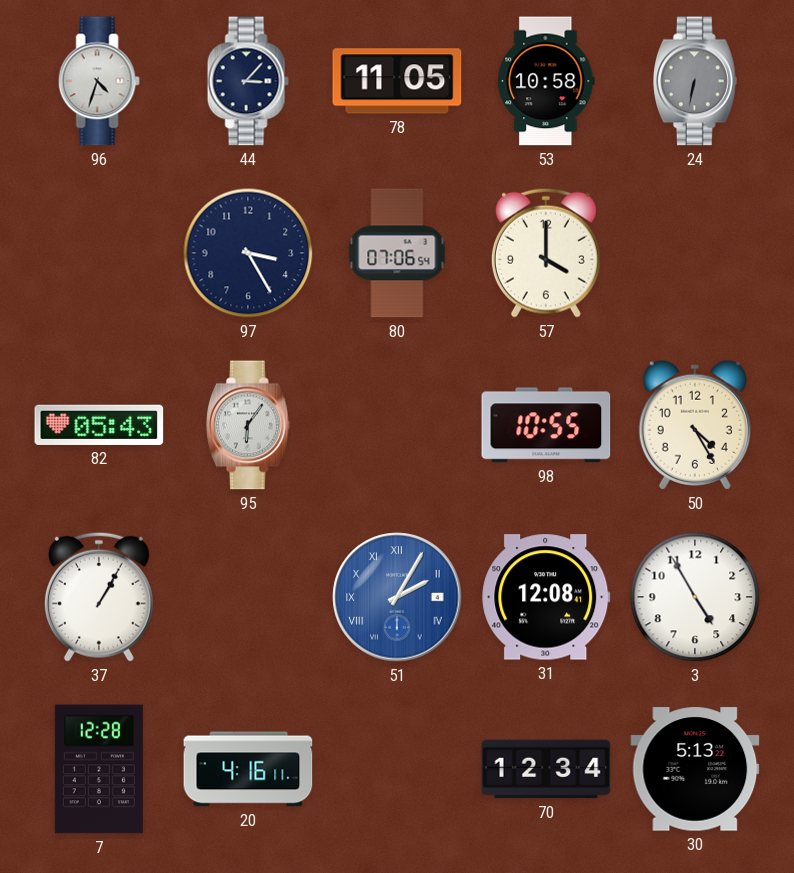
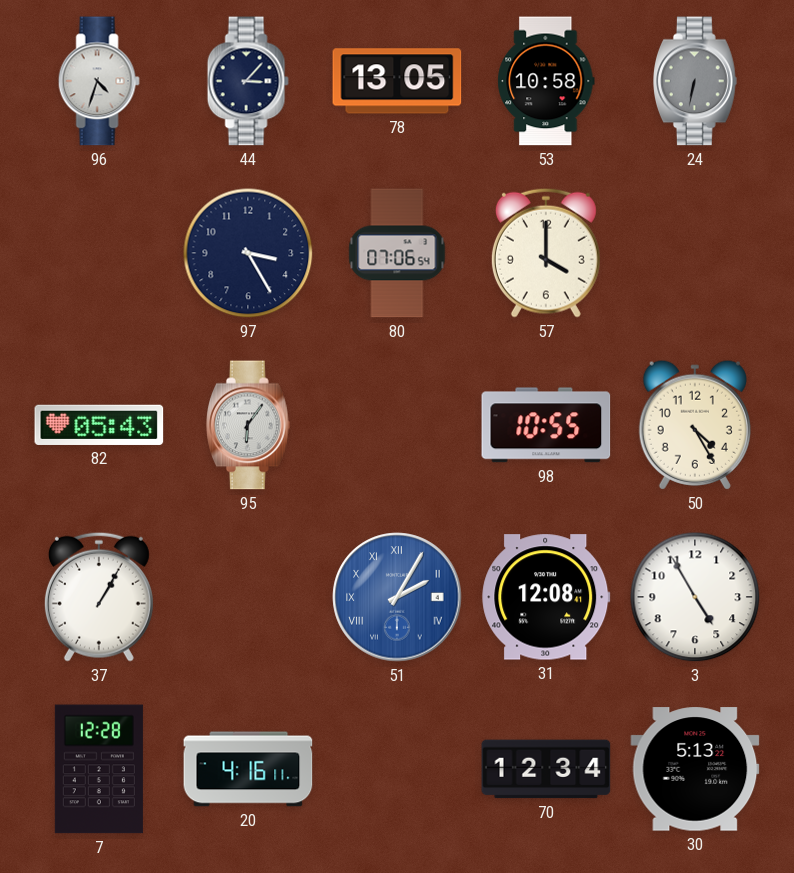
78: 11:05 -> 13:05 (397, 81)
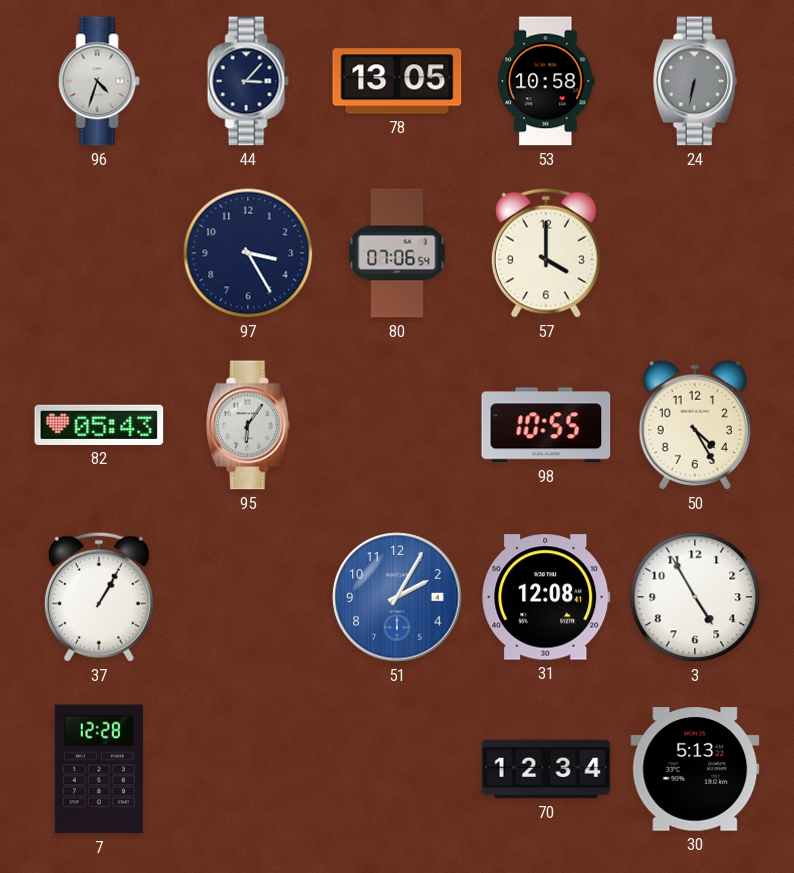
51 numerals: Roman -> Arabic (397, 597)
20: 4:16 -> none (248, 769)
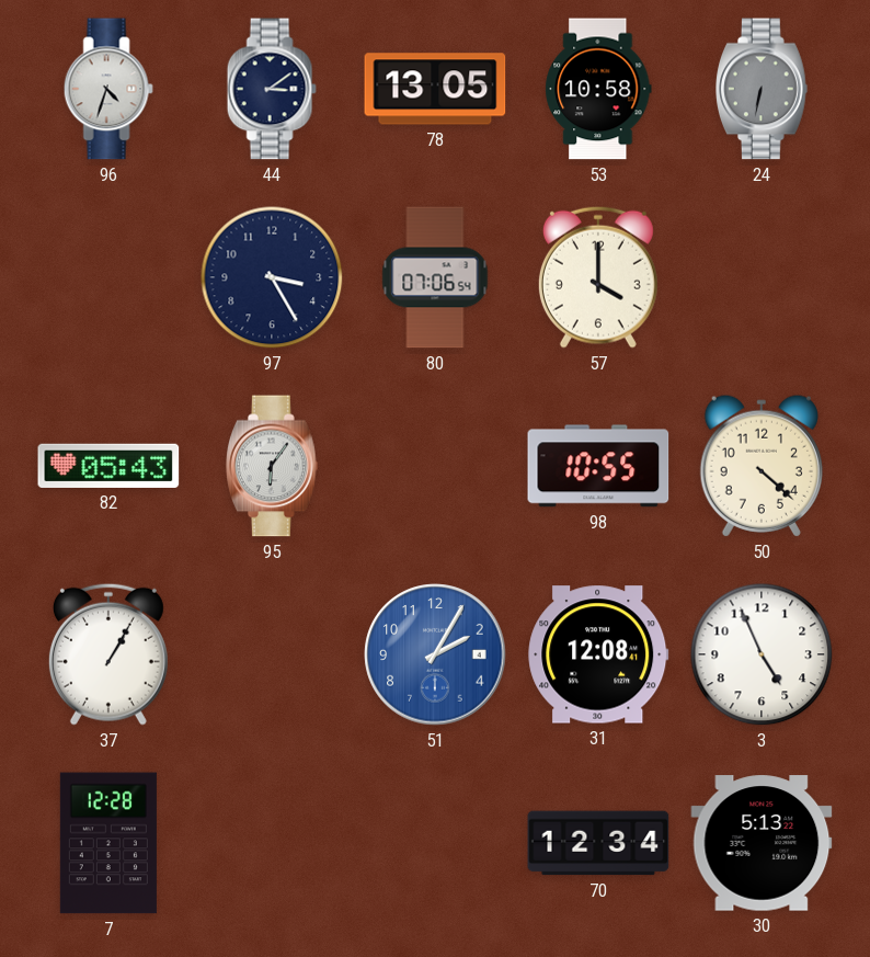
44: 3:07 -> 3:09 (272, 89)
50: 4:25 -> 4:22 (762, 466)
3: 4:55 -> 4:56 (762, 654)
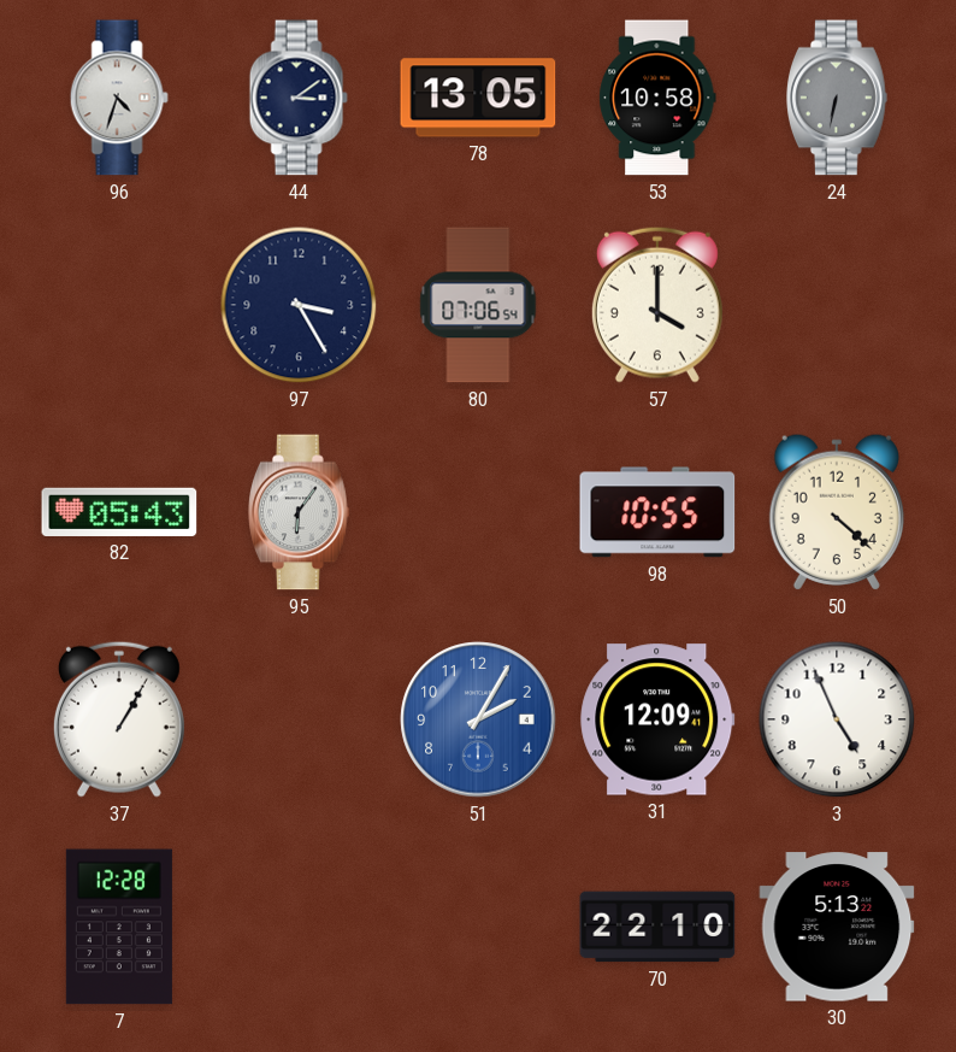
31: 12:08 -> 12:09 (657, 719)
70: 12:34 -> 22:10 (657, 927)
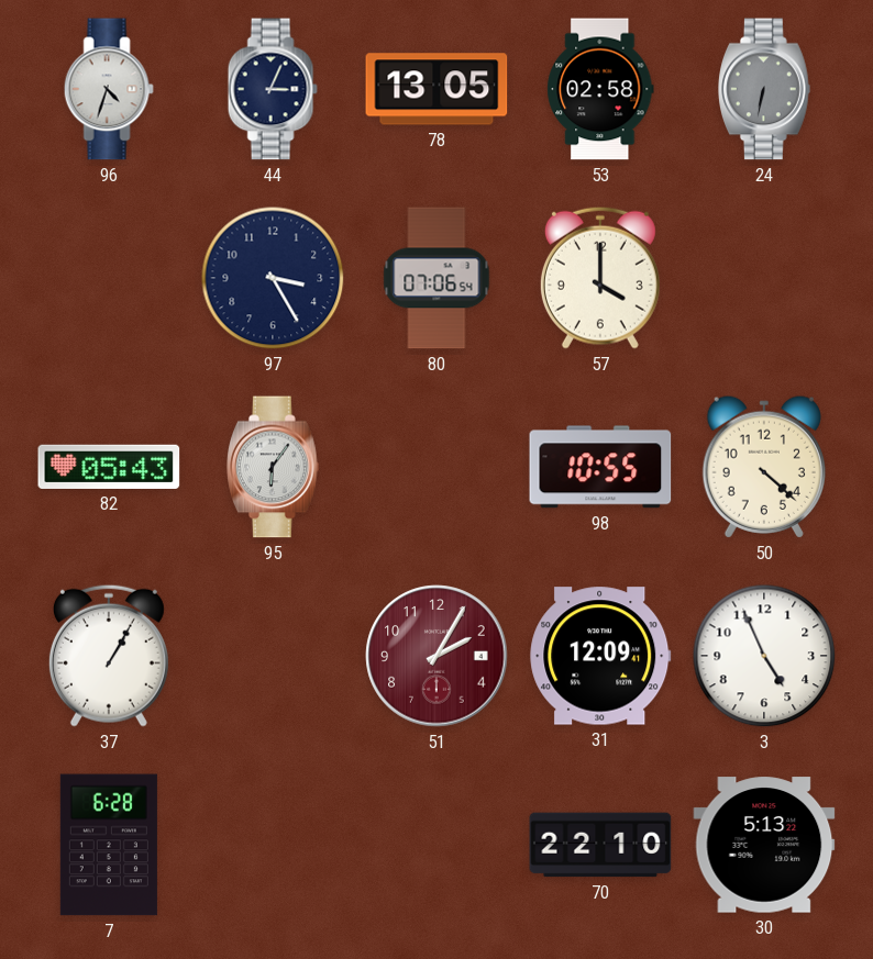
44: 3:09 -> 3:04 (273, 89)
53: 10:58 -> 02:58 (600, 89)
51 dial: blue -> burgundy (436, 656)
7: 12:28 -> 6:28 (109, 845)
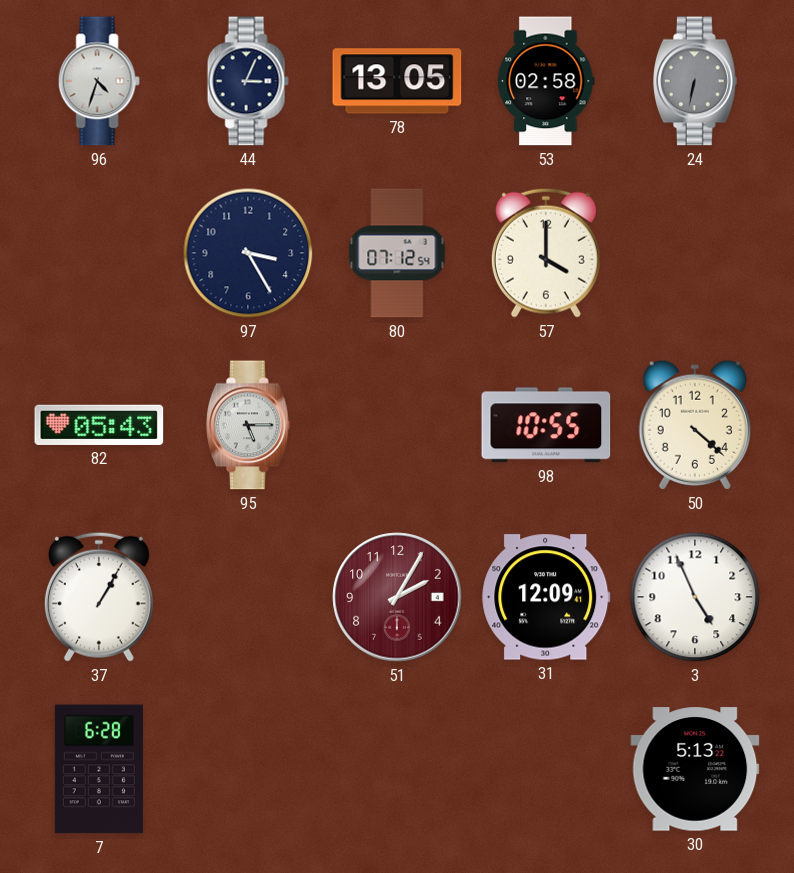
80: 07:06 -> 07:12 (397, 253)
95: 6:06 -> 5:15 (249, 425)
70: 22:10 -> none (600, 845)
